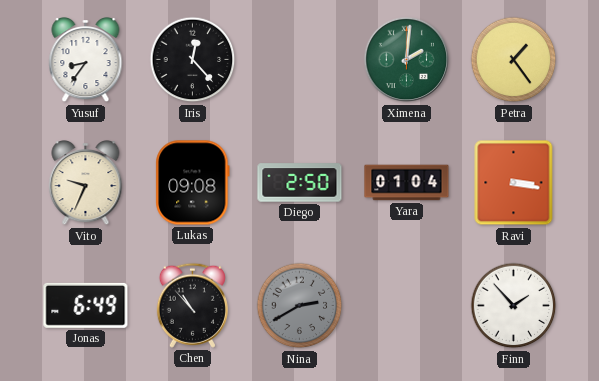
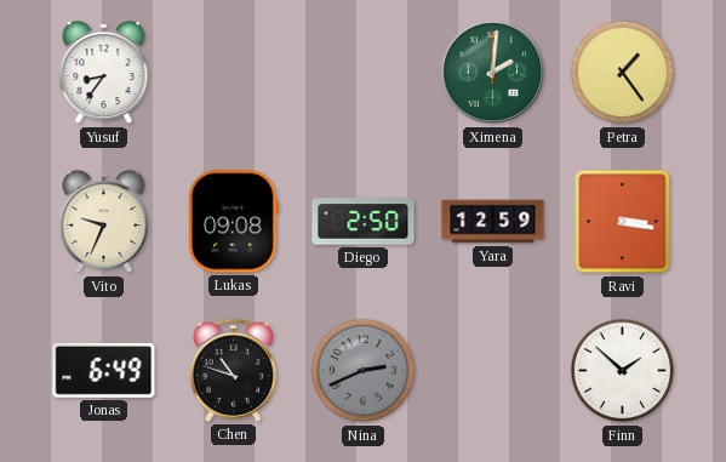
Iris: 12:23 -> none (193, 60)
Yara: 01:04 -> 12:59 (493, 222)
Chen: 10:53 -> 10:48 (233, 370)
Nina: 2:40 -> 2:41 (364, 371)
Finn: 1:53 -> 1:52 (623, 371)
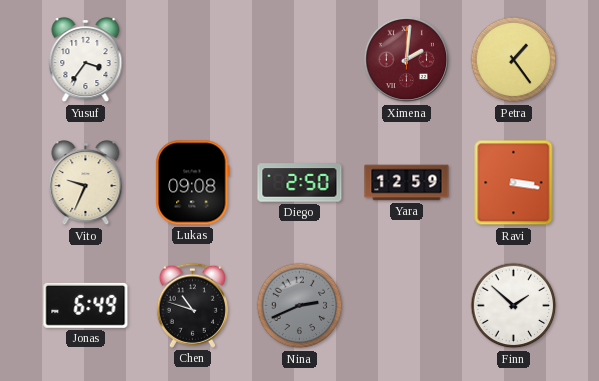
Yusuf: 8:36 -> 3:36 (86, 61)
Ximena dial: green -> burgundy (407, 60)
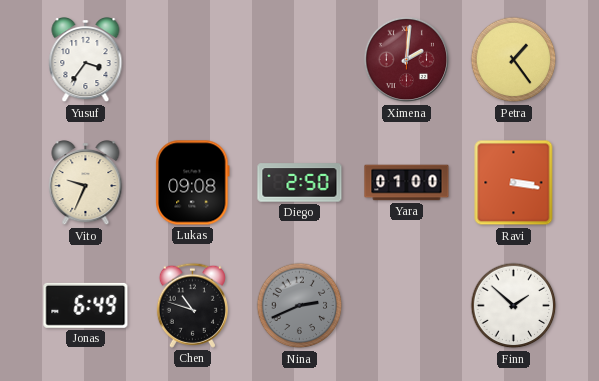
Yara: 12:59 -> 01:00 (407, 183)
